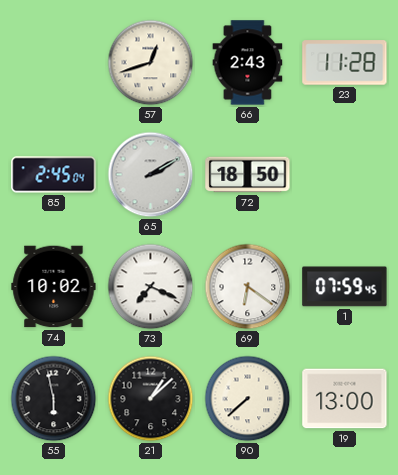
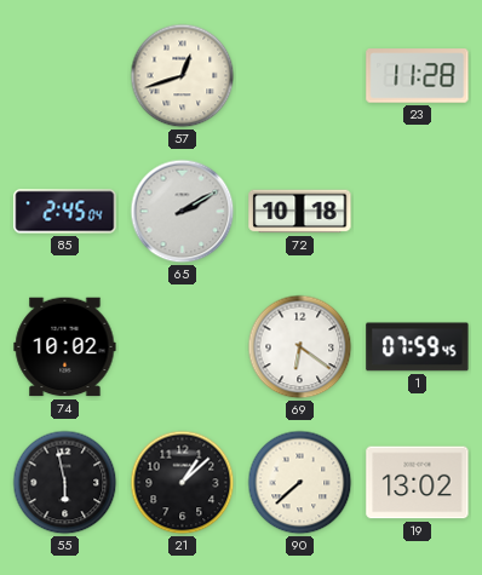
66: 2:43 -> none (248, 63)
72: 18:50 -> 10:18 (300, 212)
73: 7:19 -> none (151, 287)
19: 13:00 -> 13:02 (418, 483)
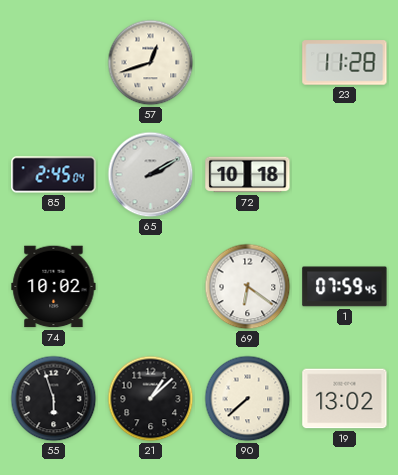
55: 5:58 -> 5:57 (54, 399)
